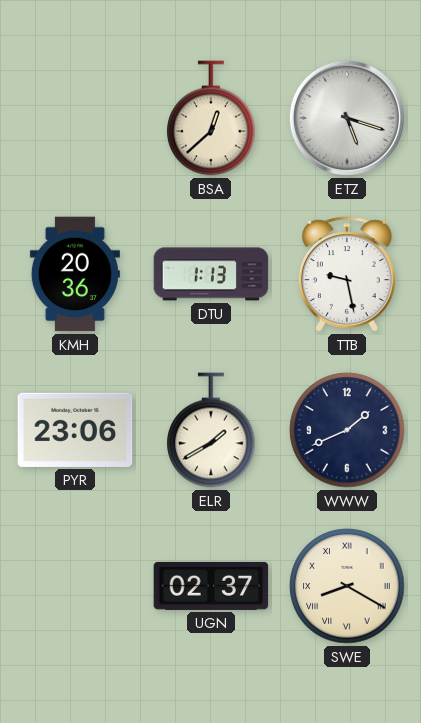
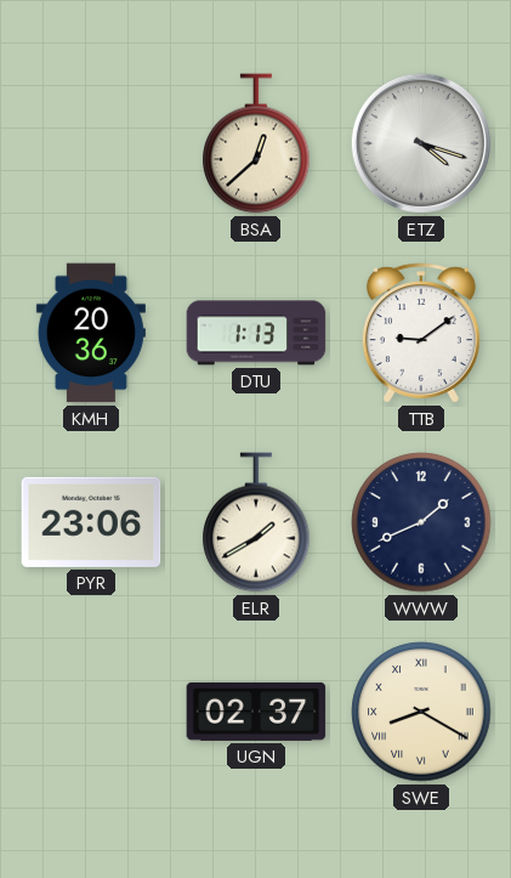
ETZ: 5:18 -> 4:18 (421, 143)
TTB: 9:28 -> 9:09 (421, 333)
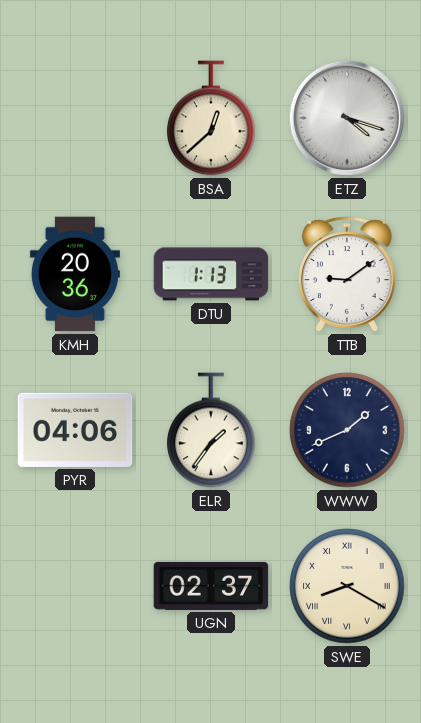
PYR: 23:06 -> 04:06 (75, 430)
ELR: 1:40 -> 1:36 (211, 430)
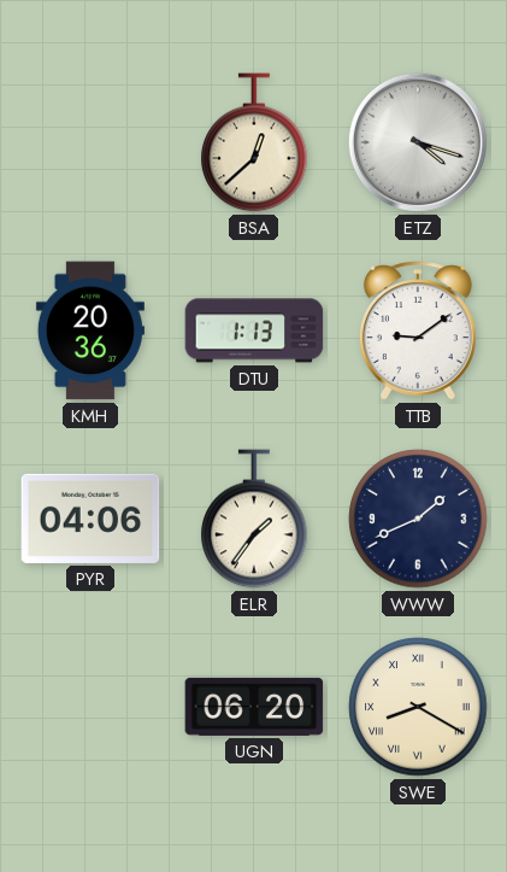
UGN: 02:37 -> 06:20 (254, 707)
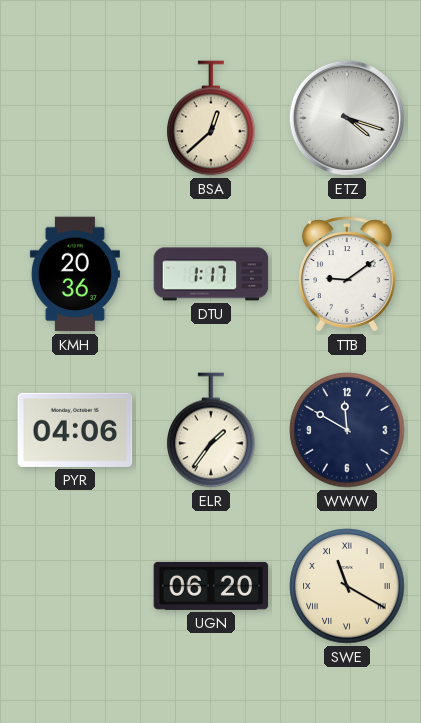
DTU: 1:13 -> 1:17 (211, 274)
WWW: 1:41 -> 11:50 (347, 430)
SWE: 8:20 -> 11:20 (347, 586)
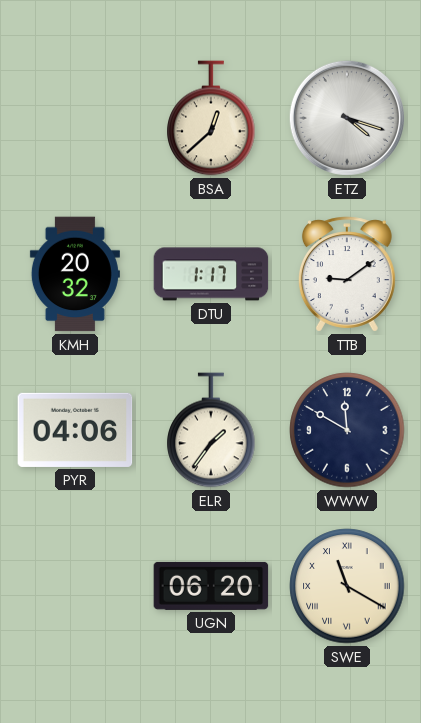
KMH: 20:36 -> 20:32 (75, 274)
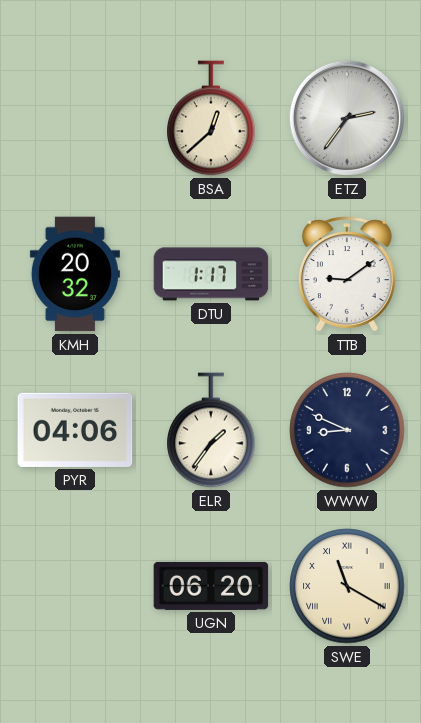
ETZ: 4:18 -> 2:36 (347, 118)
WWW: 11:50 -> 8:49 (347, 430)
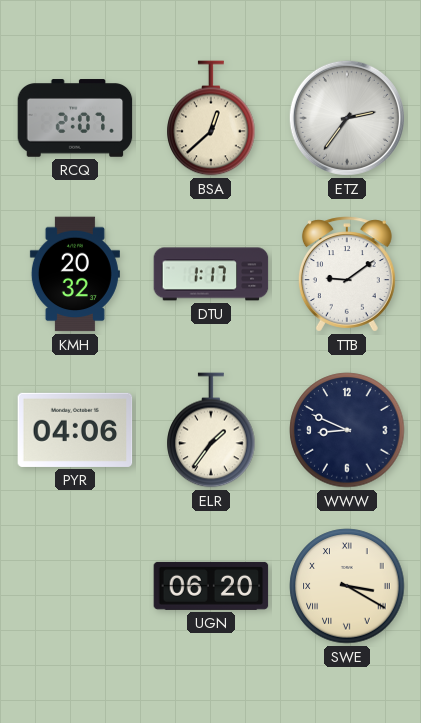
RCQ: none -> 2:07 (75, 118)
SWE: 11:20 -> 3:20 (347, 586)
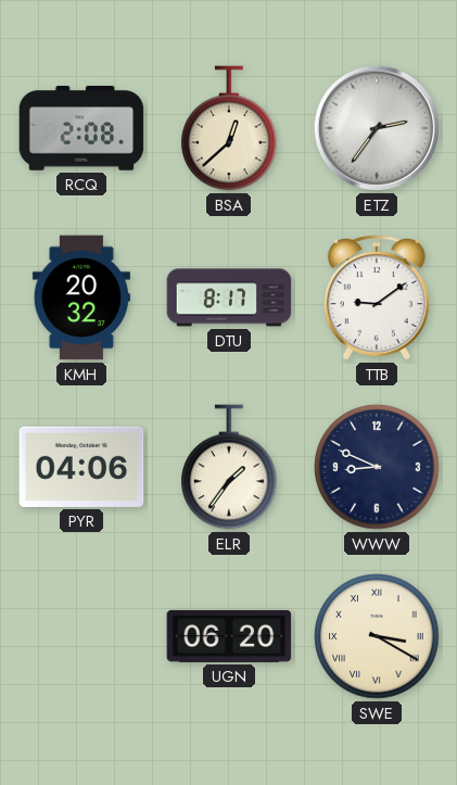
RCQ: 2:07 -> 2:08 (81, 128)
DTU: 1:17 -> 8:17 (229, 297)
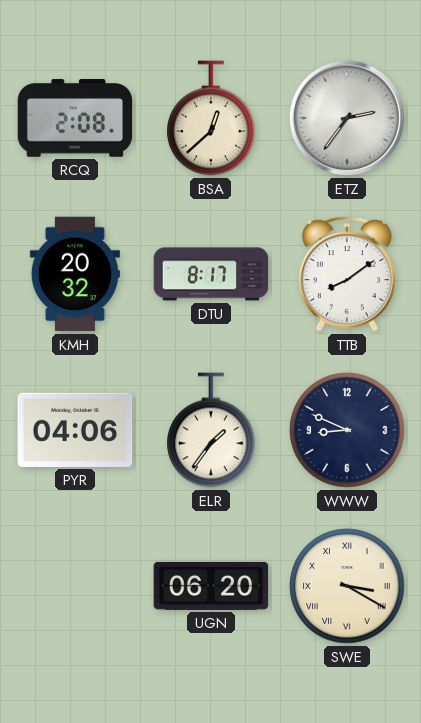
TTB: 9:09 -> 8:09 (347, 274)
